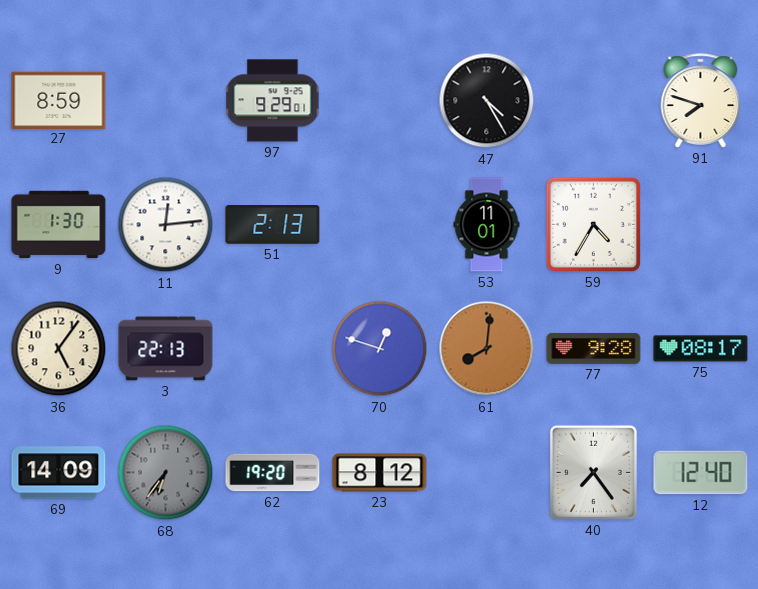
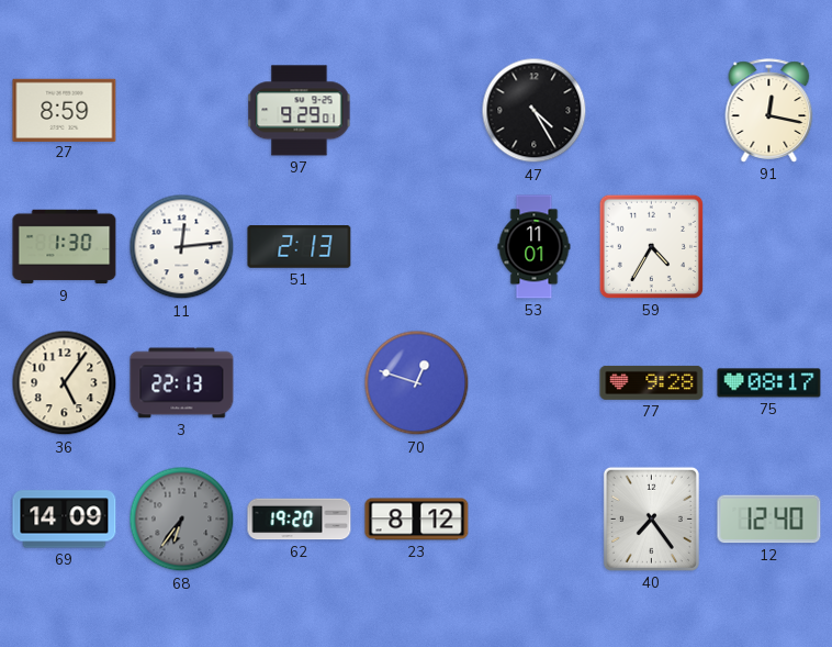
91: 7:48 -> 12:17 (769, 111)
61: 8:01 -> none (487, 349)
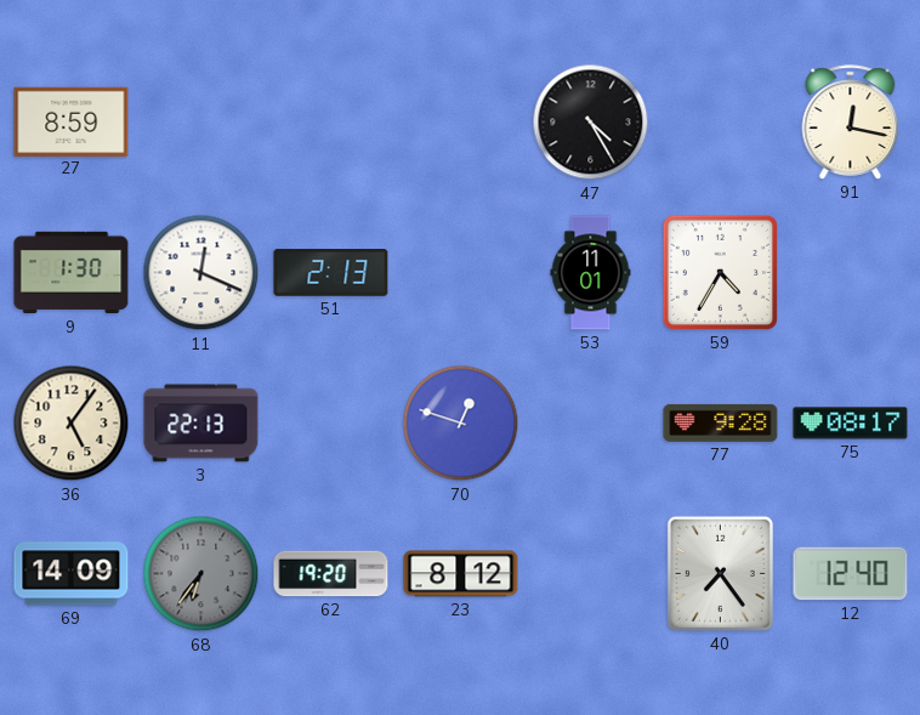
97: 9:29 -> none (300, 111)
11: 12:14 -> 12:19 (201, 273)
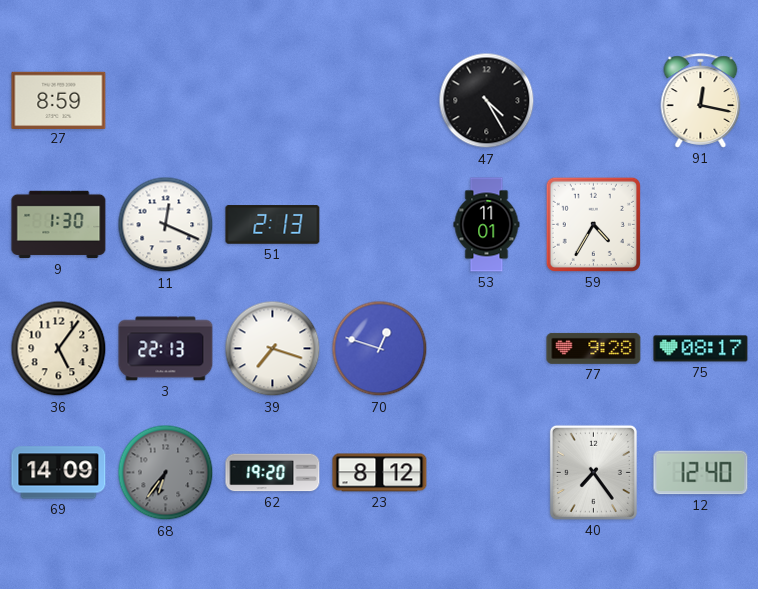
39: none -> 7:18 (273, 349)
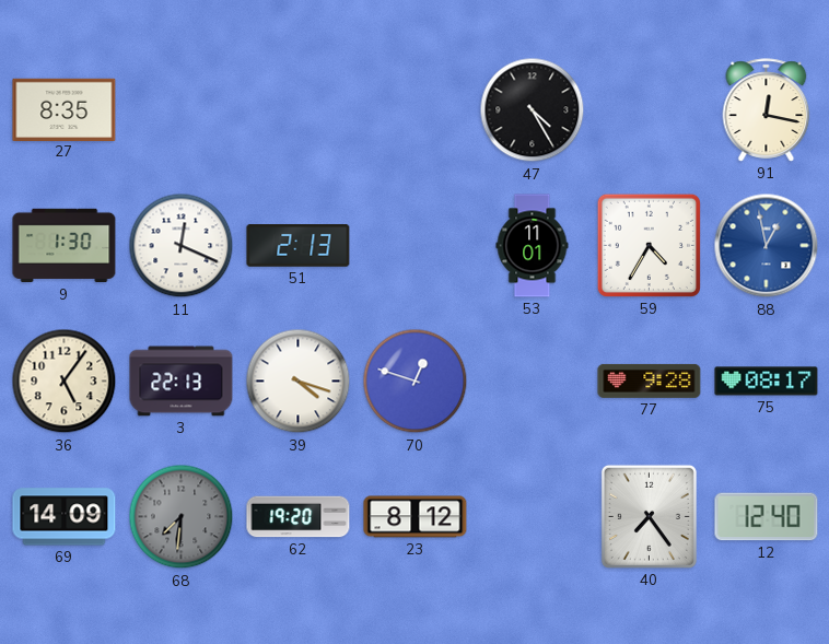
27: 8:59 -> 8:35 (65, 109)
88: none -> 12:58 (767, 246)
39: 7:18 -> 4:18 (299, 382)
68: 6:36 -> 7:31 (182, 517)
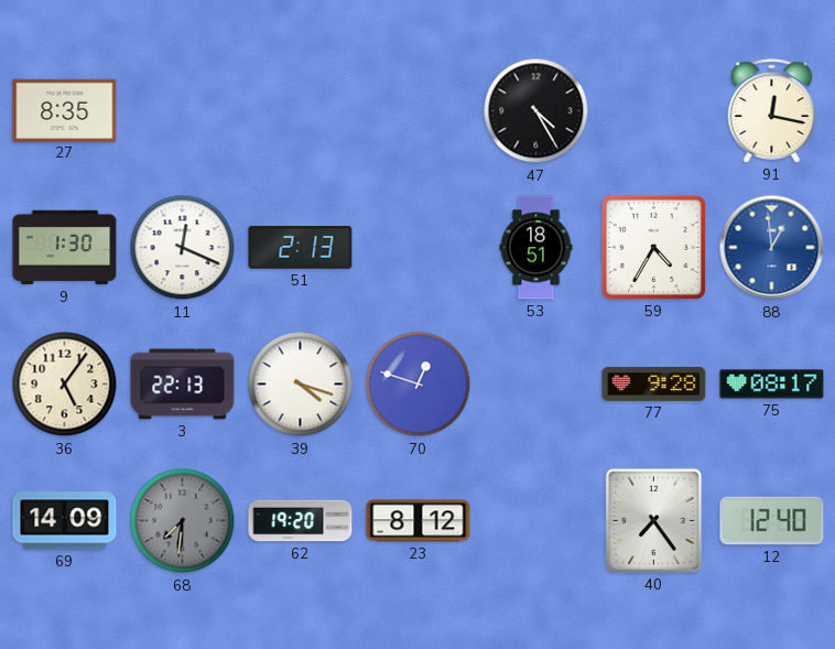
53: 11:01 -> 18:51 (536, 248)
88: 12:58 -> 12:59 (772, 248)
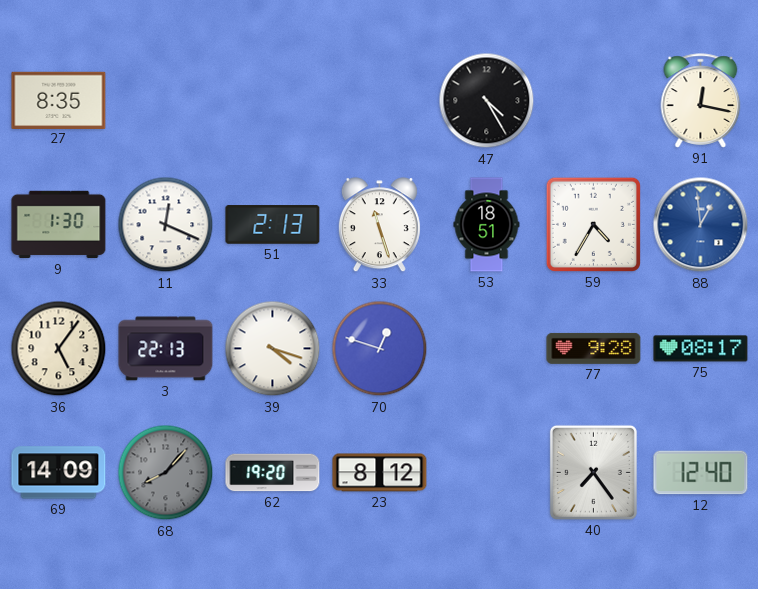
33: none -> 11:27 (379, 225)
68: 7:31 -> 8:07 (166, 473)
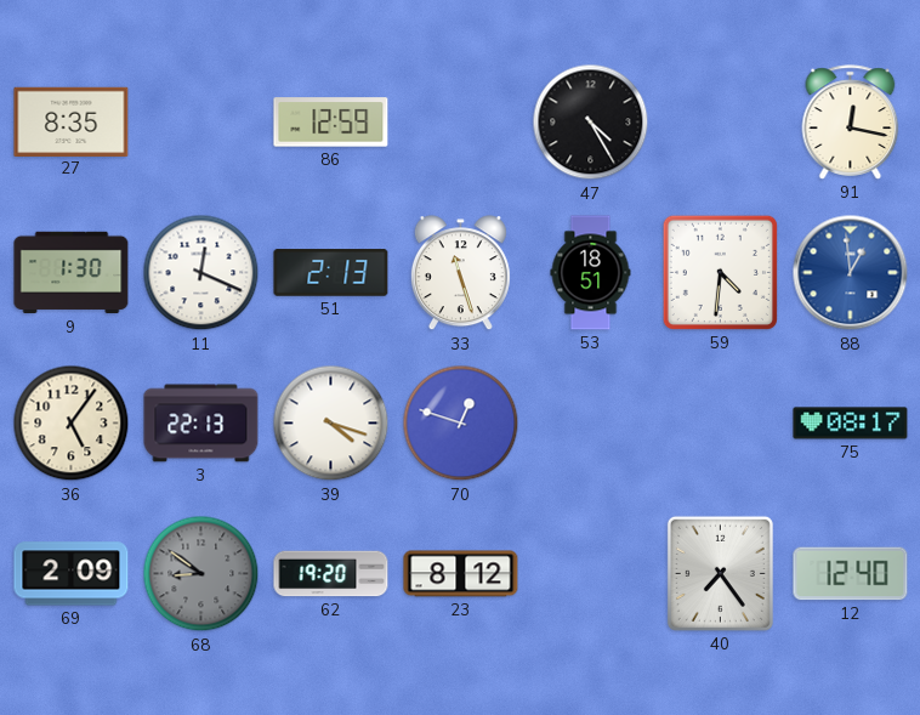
86: none -> 12:59 (331, 123)
59: 4:35 -> 4:31 (720, 272)
77: 9:28 -> none (594, 348)
69: 14:09 -> 2:09 (72, 574)
68: 8:07 -> 8:51 (201, 574)
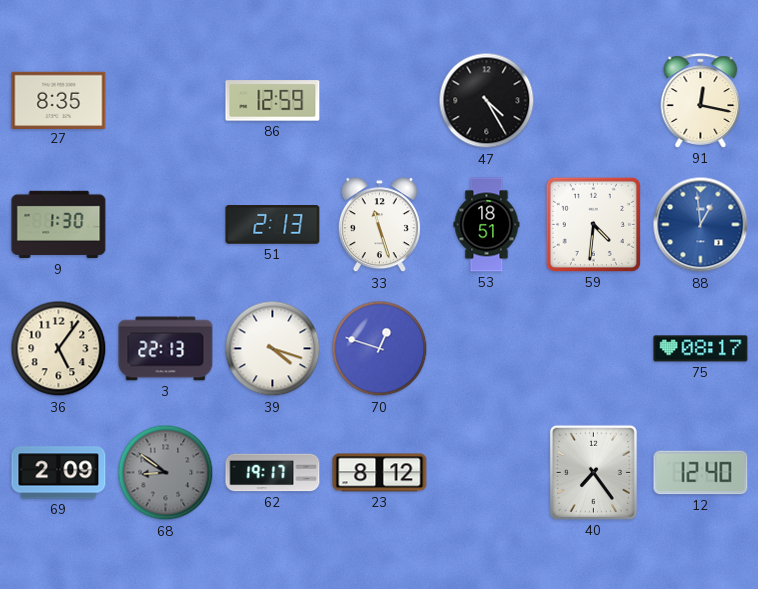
11: 12:19 -> none (201, 273)
62: 19:20 -> 19:17 (273, 473)
